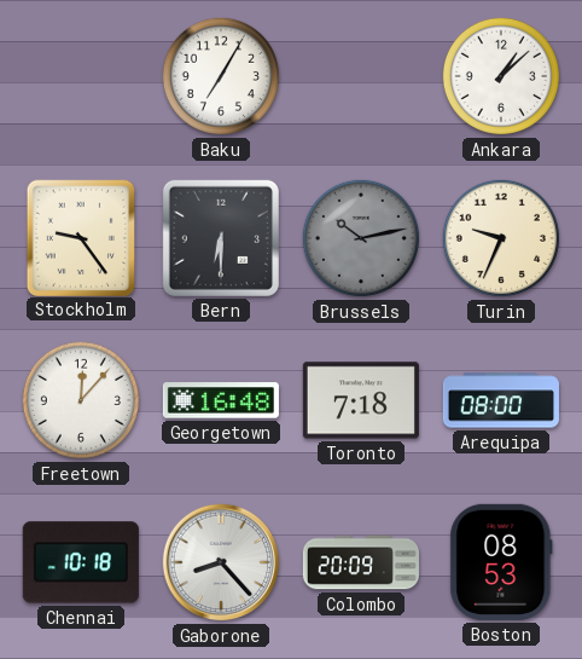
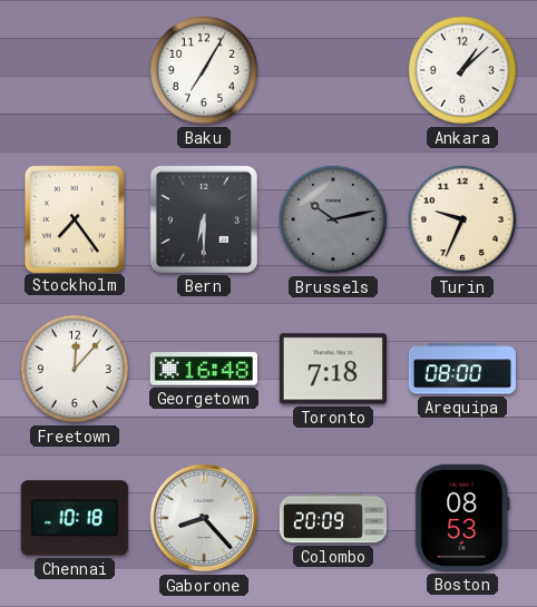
Stockholm: 9:24 -> 7:24 (74, 218)
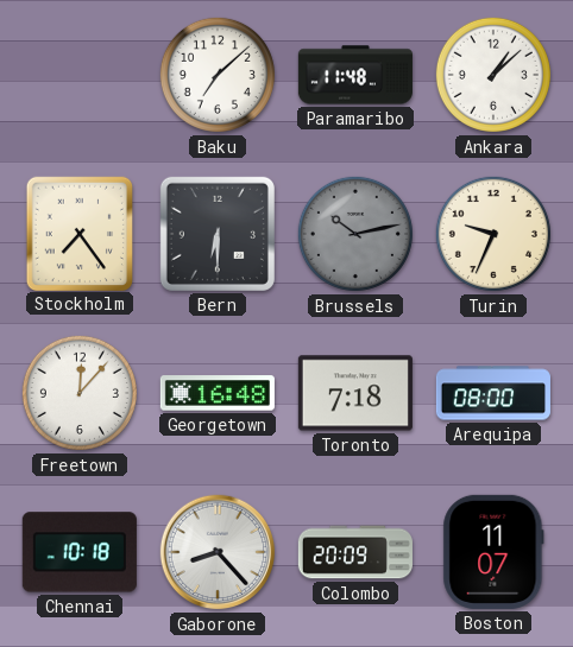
Baku: 7:05 -> 7:08 (218, 75)
Paramaribo: none -> 11:48 (354, 75)
Boston: 08:53 -> 11:07 (493, 552)
